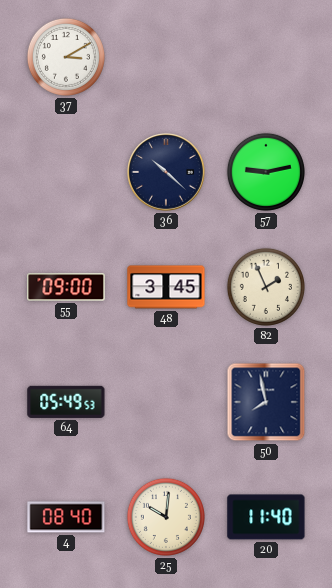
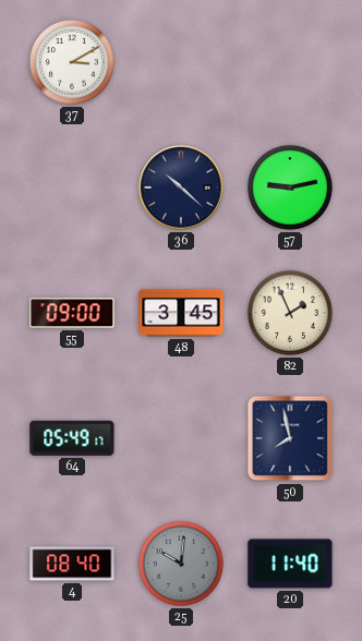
64: 05:49:53 -> 05:49:17 (72, 438)
25 dial: cream -> grey (181, 564)
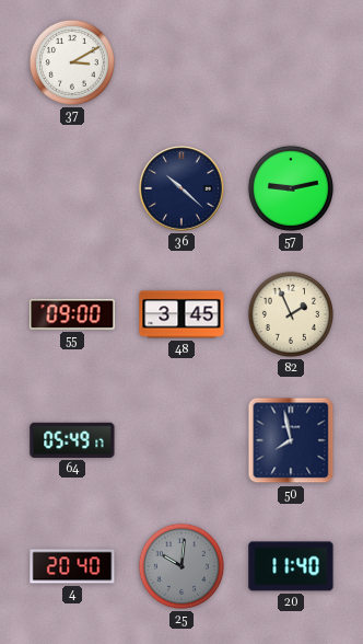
4: 08:40 -> 20:40 (72, 566)
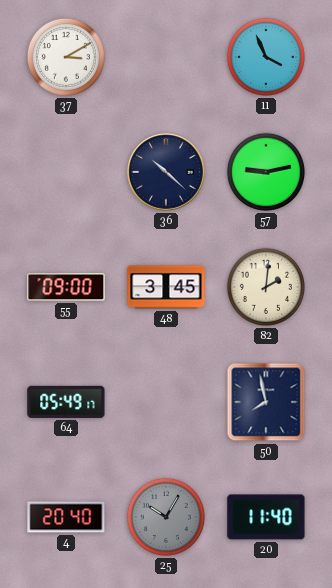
11: none -> 3:56 (266, 57)
82: 1:56 -> 2:01 (266, 287)
25: 10:01 -> 10:05 (166, 517)
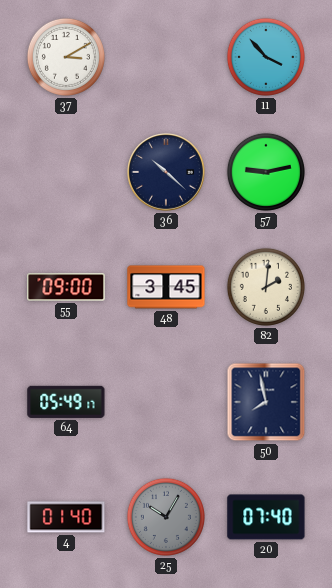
11: 3:56 -> 3:53 (266, 57)
4: 20:40 -> 01:40 (66, 517)
20: 11:40 -> 07:40 (266, 517)
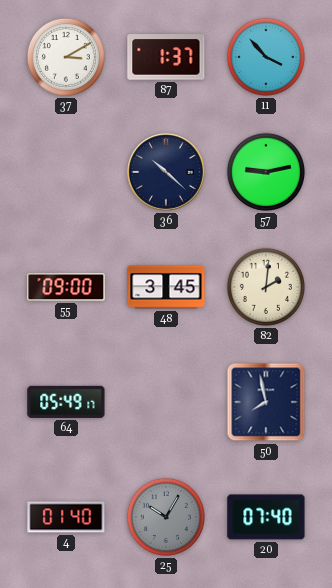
87: none -> 1:37 (166, 57)
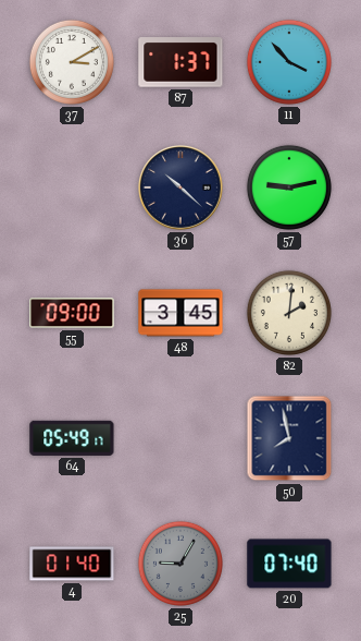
25: 10:05 -> 9:05 (180, 564)
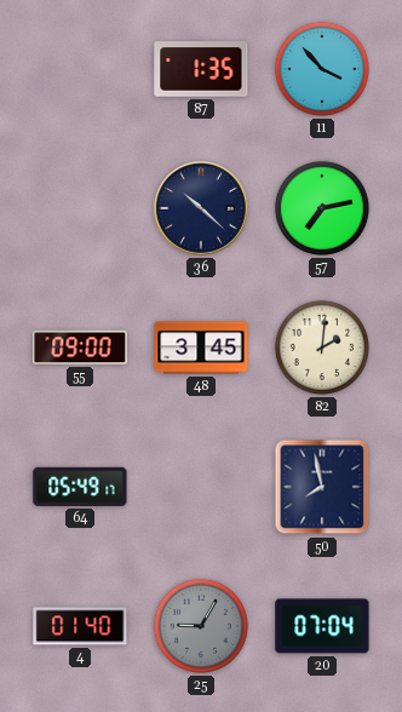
37: 3:10 -> none (72, 62)
87: 1:37 -> 1:35 (201, 69)
57: 9:13 -> 7:13 (322, 208)
20: 07:40 -> 07:04 (322, 626)
